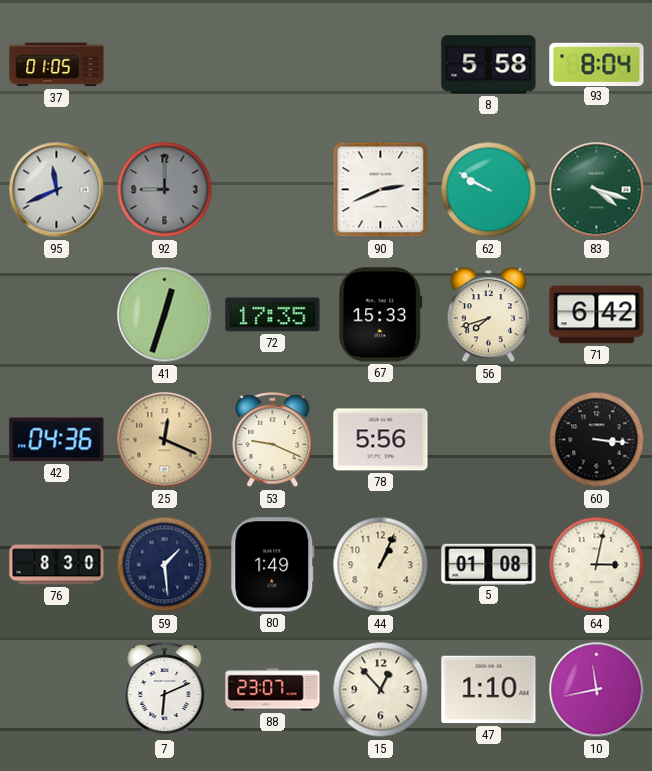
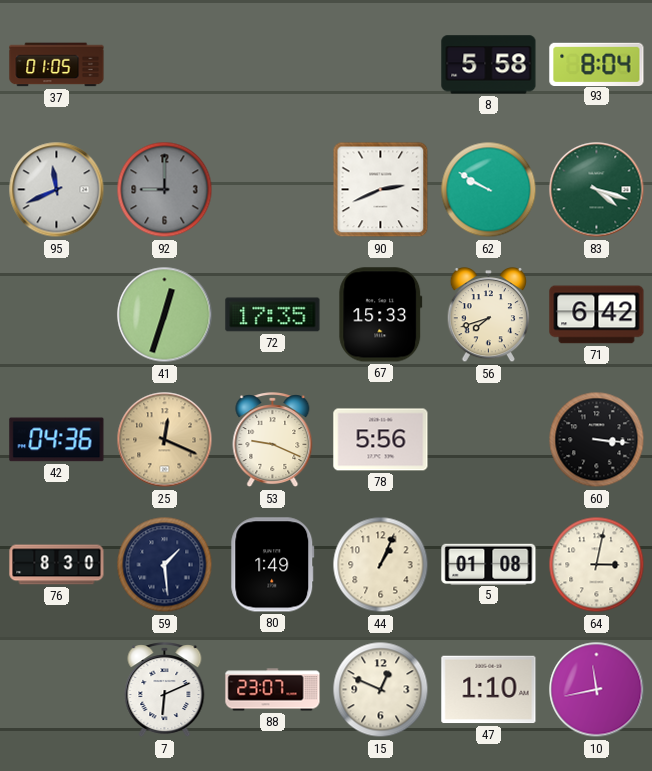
15: 12:53 -> 12:49 (381, 690)
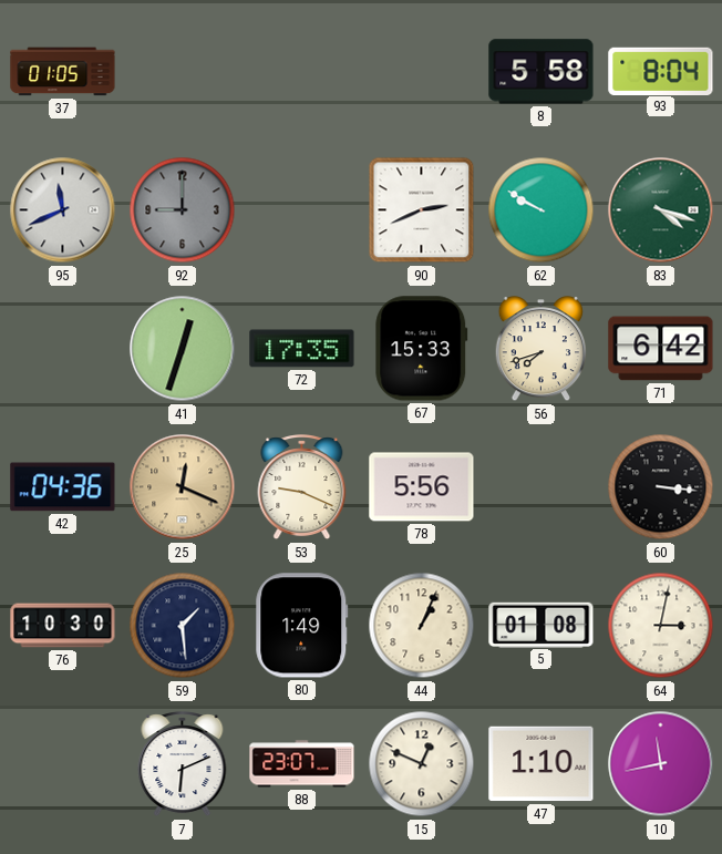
76: 8:30 -> 10:30 (63, 626)
